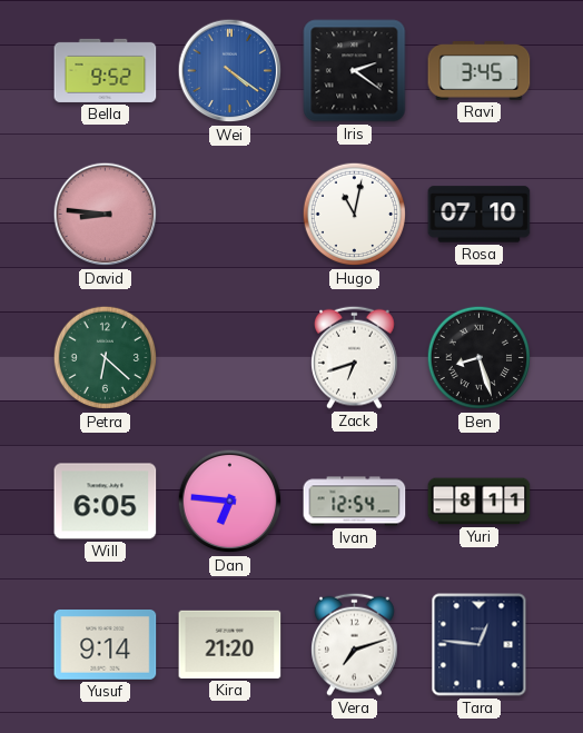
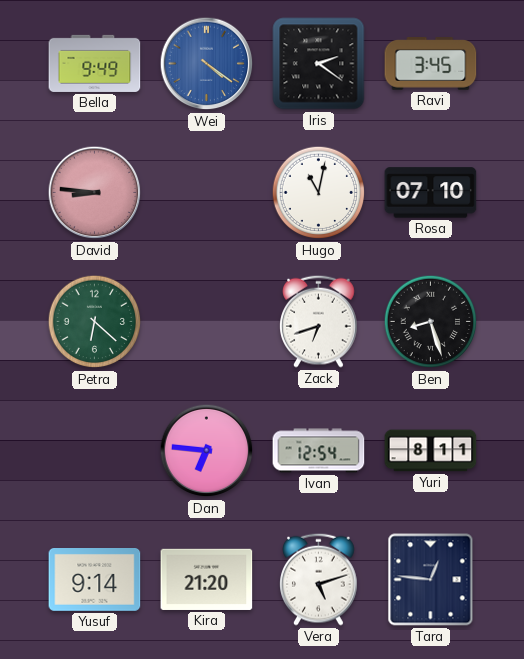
Bella: 9:52 -> 9:49 (95, 63)
Will: 6:05 -> none (106, 502)
Vera: 7:12 -> 5:12 (319, 579)
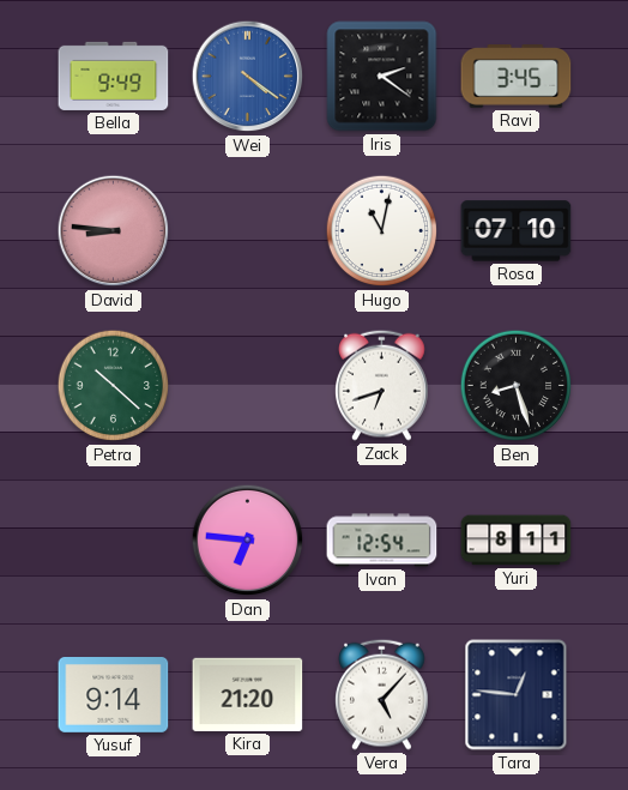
Petra: 6:22 -> 10:22 (114, 386)
Vera: 5:12 -> 5:07 (382, 694)
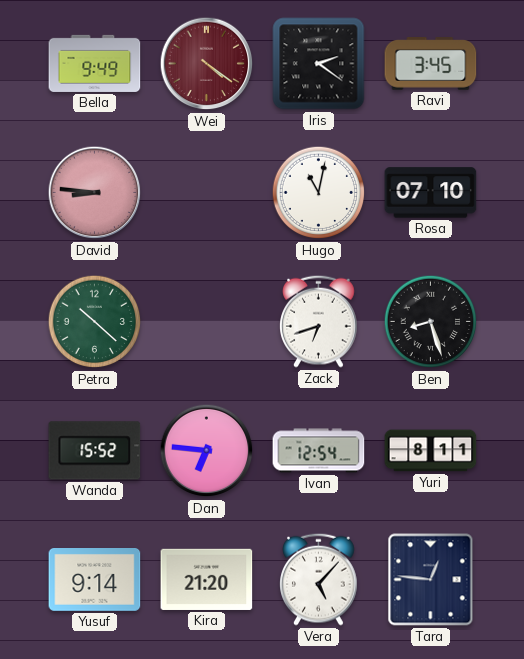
Wei dial: blue -> burgundy (207, 64)
Wanda: none -> 15:52 (95, 451)
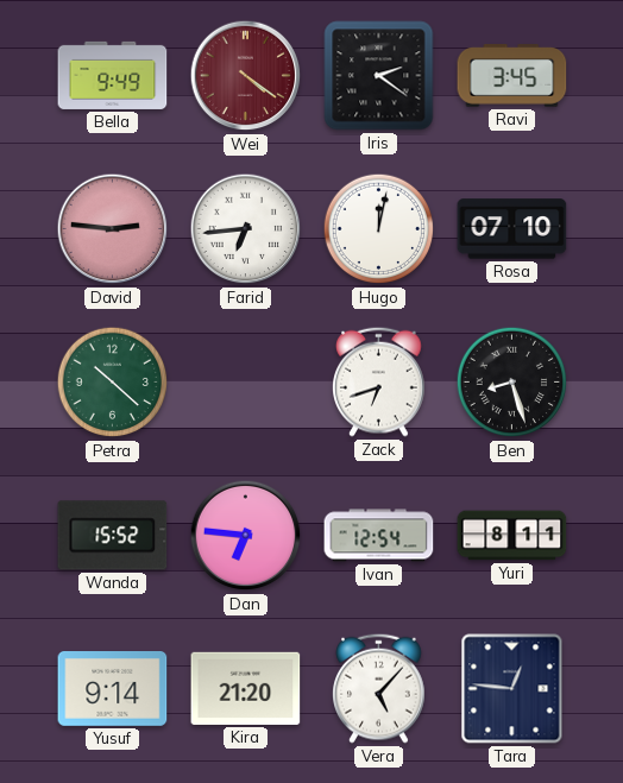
David: 8:46 -> 2:46 (113, 229)
Farid: none -> 6:44 (246, 229)
Hugo: 11:02 -> 12:02 (379, 229)
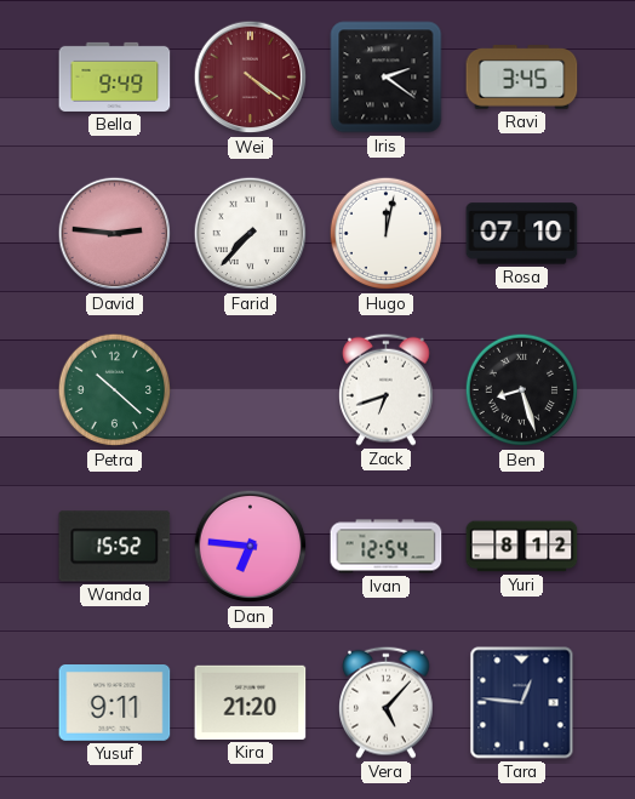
Farid: 6:44 -> 7:37 (251, 234)
Yuri: 8:11 -> 8:12 (522, 547)
Yusuf: 9:14 -> 9:11 (115, 703)
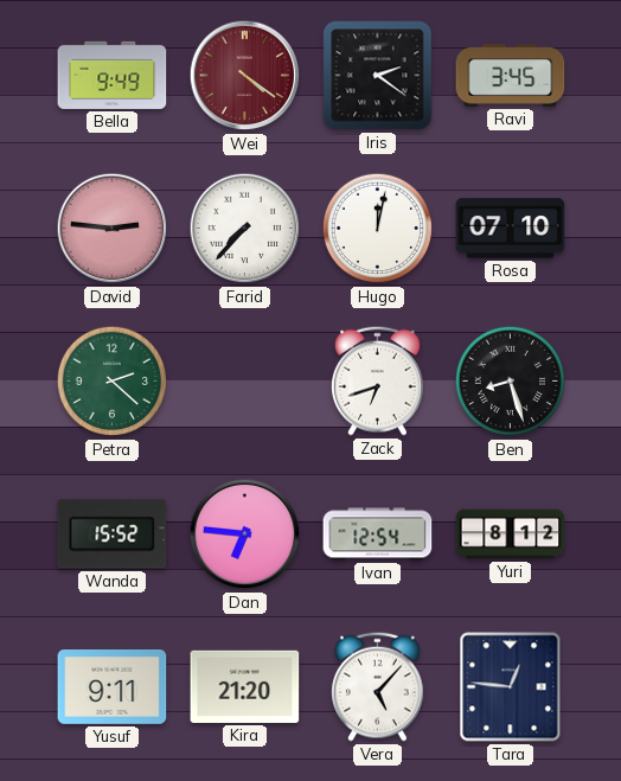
Petra: 10:22 -> 2:22 (113, 382)
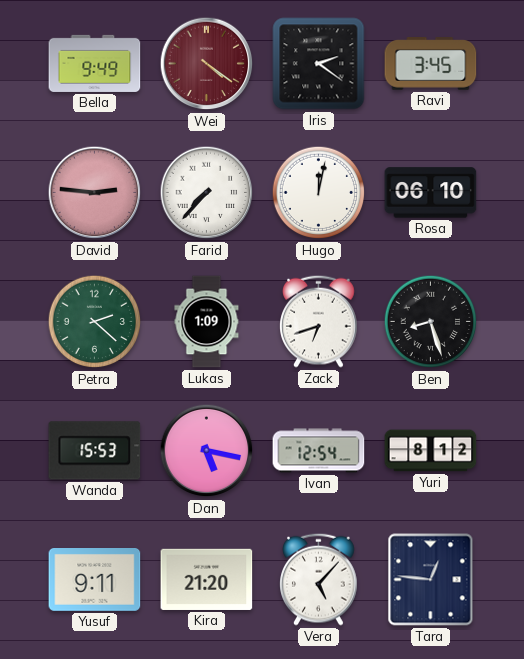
Rosa: 07:10 -> 06:10 (431, 193)
Lukas: none -> 1:09 (207, 322)
Wanda: 15:52 -> 15:53 (95, 451)
Dan: 6:46 -> 5:17 (207, 451)
